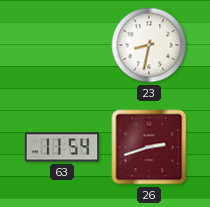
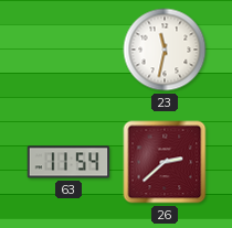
23: 8:32 -> 11:32 (165, 50)
26: 2:42 -> 2:38 (165, 162)
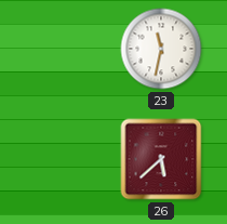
63: 11:54 -> none (68, 162)
26: 2:38 -> 5:38 (161, 159)
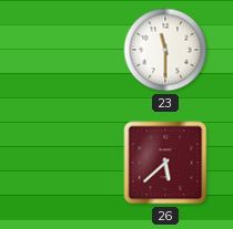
23: 11:32 -> 11:30 (165, 50)
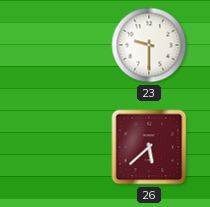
23: 11:30 -> 9:30 (149, 45)
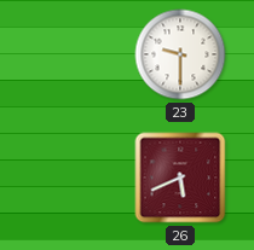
26: 5:38 -> 5:41 (180, 178)
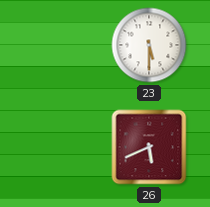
23: 9:30 -> 5:30 (149, 45)
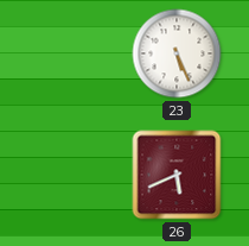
23: 5:30 -> 5:26 (177, 53)
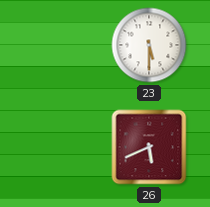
23: 5:26 -> 5:30 (149, 45)
